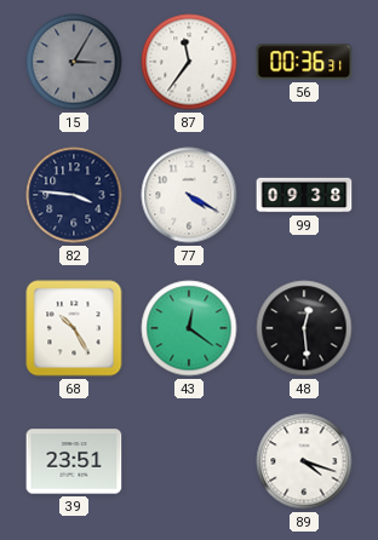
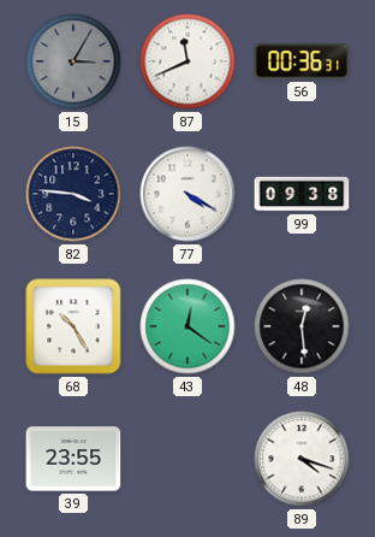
87: 11:36 -> 11:41 (187, 61)
39: 23:51 -> 23:55 (73, 459)
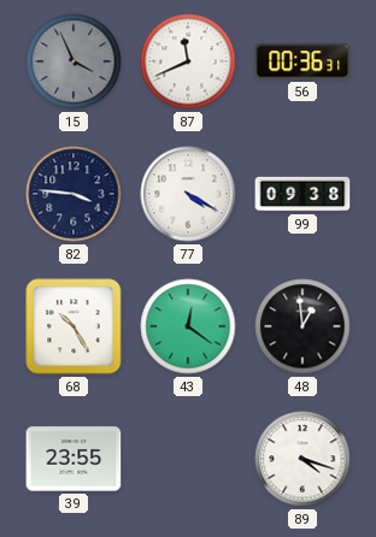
15: 3:05 -> 3:56 (74, 61)
48: 12:29 -> 12:59 (302, 326)
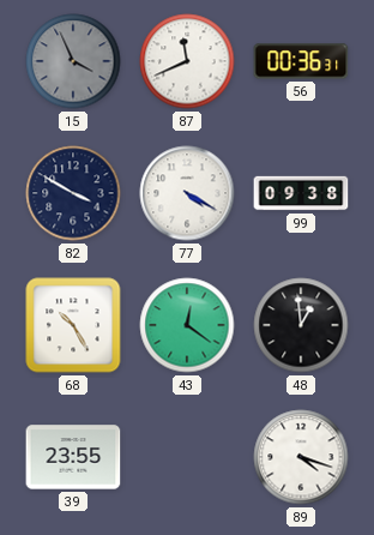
82: 3:46 -> 3:50 (73, 193)
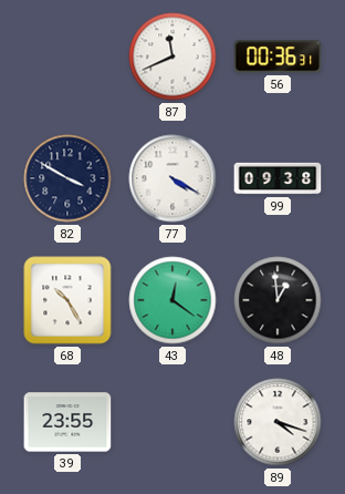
15: 3:56 -> none (73, 61)
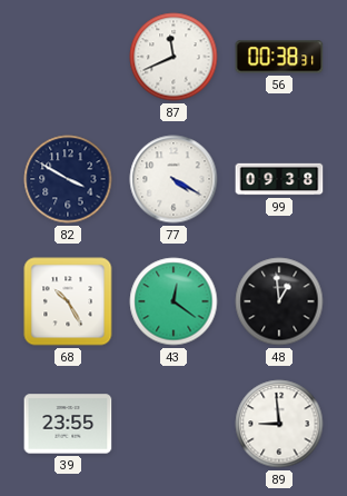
56: 00:36 -> 00:38 (279, 57)
89: 4:18 -> 8:59 (279, 424)
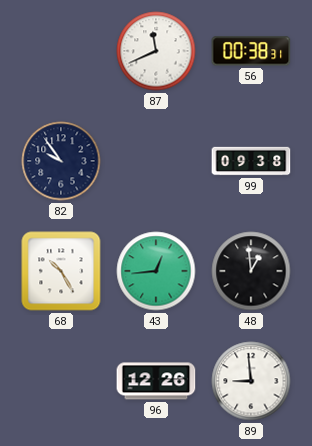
82: 3:50 -> 9:54 (61, 161)
77: 4:20 -> none (173, 179)
43: 12:21 -> 12:44 (156, 271)
39: 23:55 -> none (68, 424)
96: none -> 12:26 (156, 381)
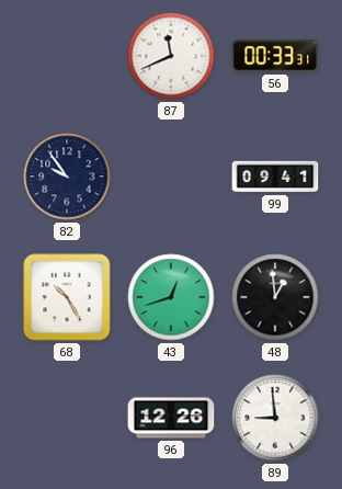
56: 00:38 -> 00:33 (275, 56)
99: 09:38 -> 09:41 (275, 177)
43: 12:44 -> 12:42 (171, 297)
